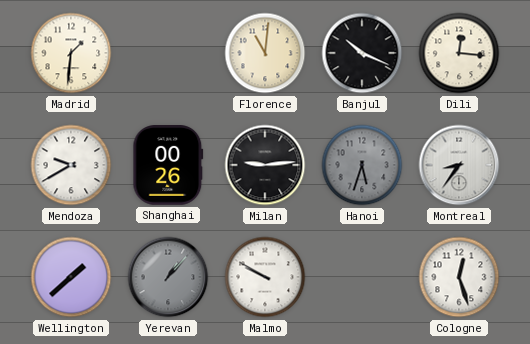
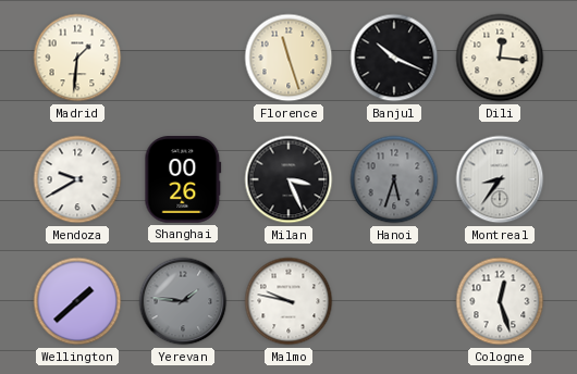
Florence: 11:01 -> 11:27 (288, 58)
Milan: 9:14 -> 3:26 (288, 179)
Yerevan: 1:07 -> 1:46 (183, 301)
Malmo: 9:50 -> 9:47 (288, 301)
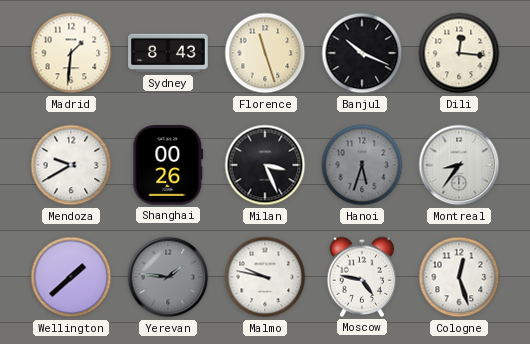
Sydney: none -> 8:43 (168, 53)
Moscow: none -> 4:47 (362, 277)
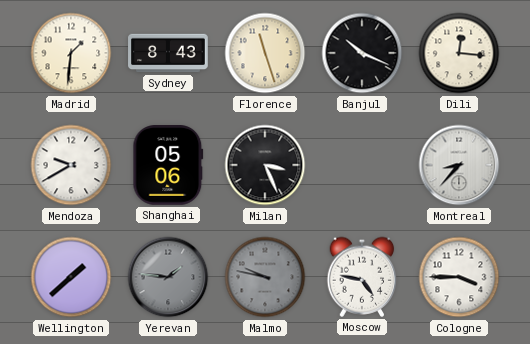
Shanghai: 00:26 -> 05:06 (168, 166)
Hanoi: 5:33 -> none (362, 165)
Montreal: 8:36 -> 8:37 (459, 165)
Malmo dial: white -> grey (265, 277)
Cologne: 12:27 -> 3:45 (459, 277)
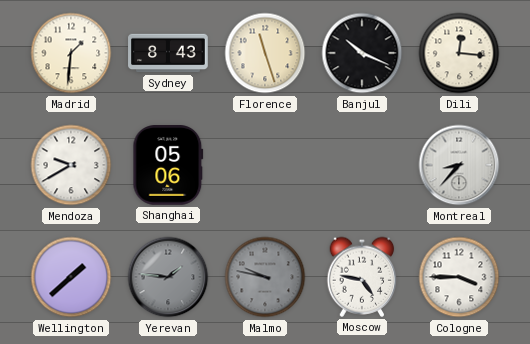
Milan: 3:26 -> none (265, 165)
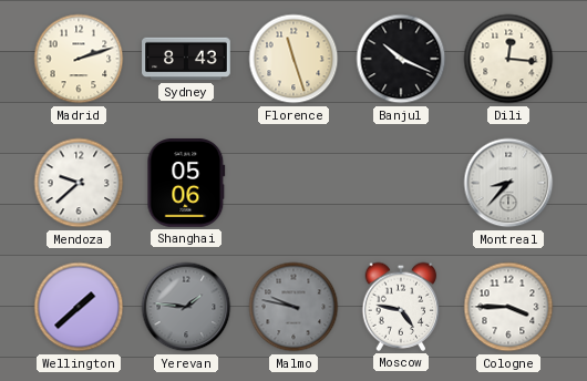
Madrid: 1:31 -> 2:12 (79, 59)
Mendoza: 9:40 -> 9:38 (79, 183)
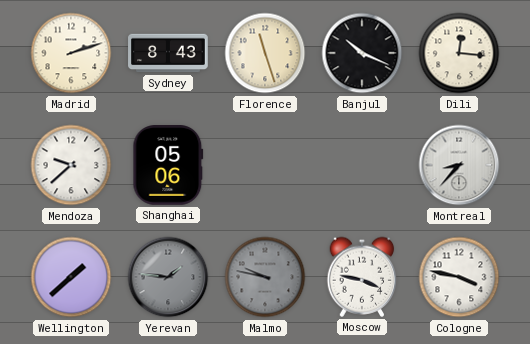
Moscow: 4:47 -> 3:47 (362, 277)
Cologne: 3:45 -> 3:47 (459, 277)
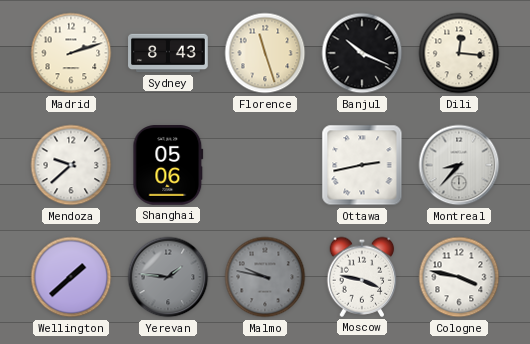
Ottawa: none -> 2:43 (362, 165)
